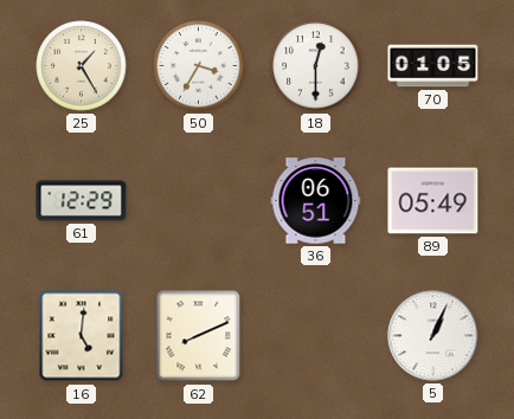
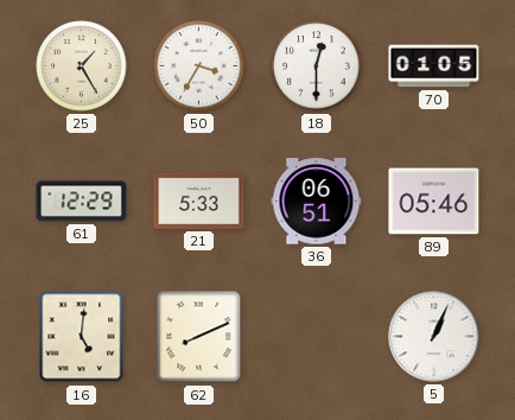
21: none -> 5:33 (199, 201)
89: 05:49 -> 05:46 (434, 202)
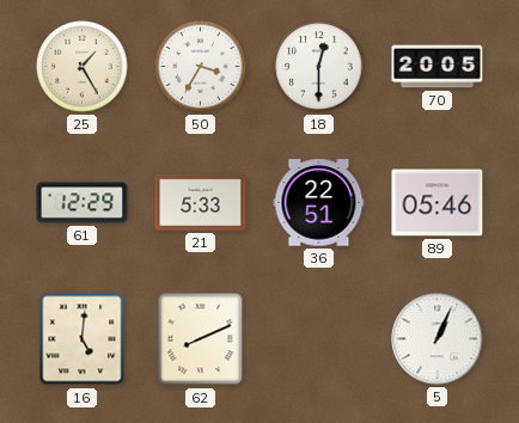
70: 01:05 -> 20:05 (438, 67)
36: 06:51 -> 22:51 (319, 203)
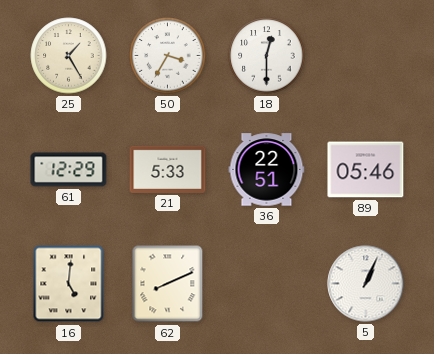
70: 20:05 -> none (438, 67)
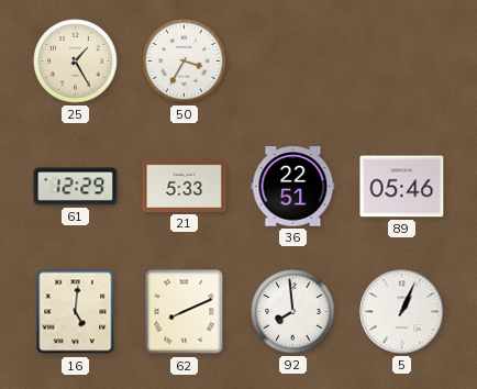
18: 12:30 -> none (267, 56)
92: none -> 7:59 (293, 312)
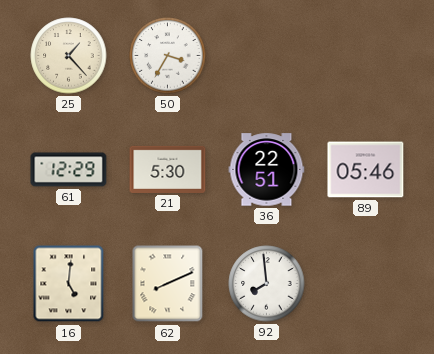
25: 1:25 -> 1:23 (69, 56)
21: 5:33 -> 5:30 (168, 169)
5: 1:04 -> none (402, 312)
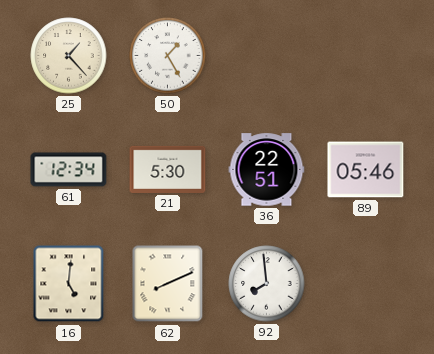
50: 3:35 -> 1:25 (168, 56)
61: 12:29 -> 12:34 (69, 170)
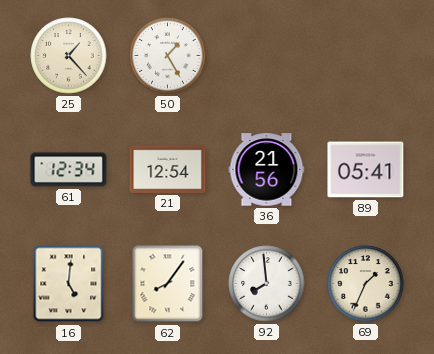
21: 5:30 -> 12:54 (168, 169)
36: 22:51 -> 21:56 (267, 170)
89: 05:46 -> 05:41 (366, 170)
62: 8:11 -> 8:06 (168, 284)
69: none -> 1:34 (366, 284)
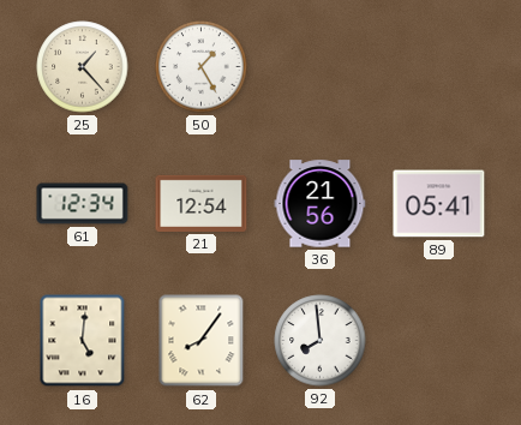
69: 1:34 -> none (366, 284)
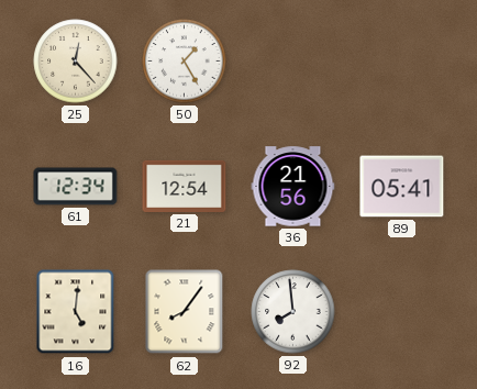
25: 1:23 -> 12:23 (76, 62)
